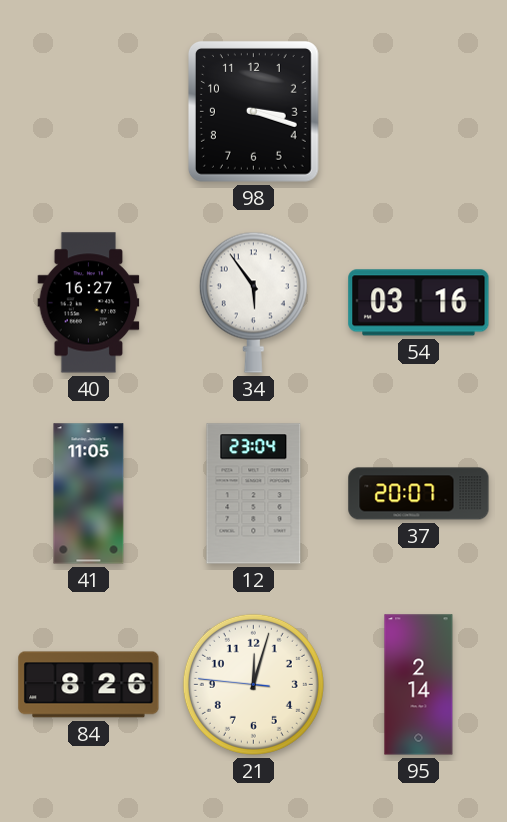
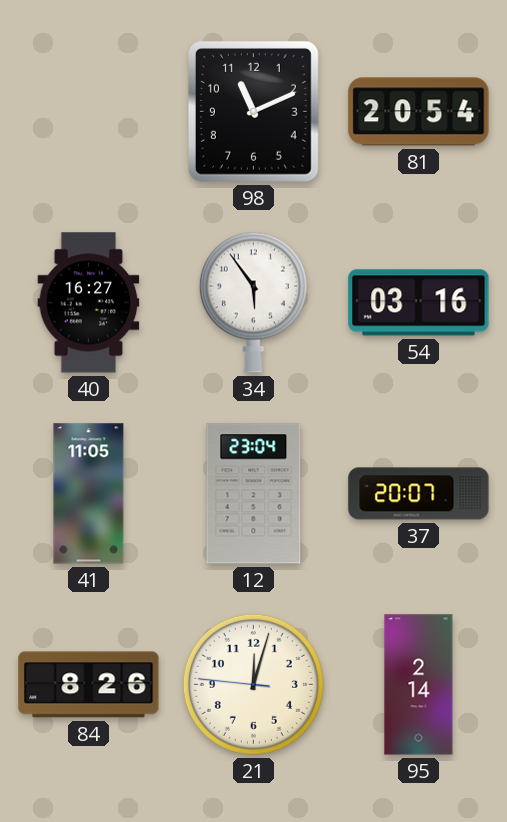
98: 3:18 -> 11:11 (253, 111)
81: none -> 20:54 (419, 112)
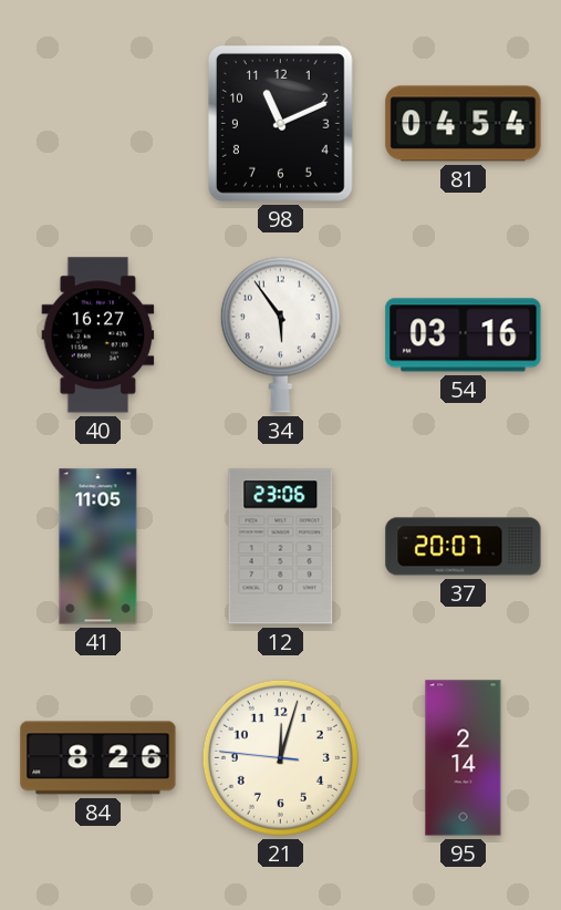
81: 20:54 -> 04:54 (464, 124)
12: 23:04 -> 23:06 (281, 547)
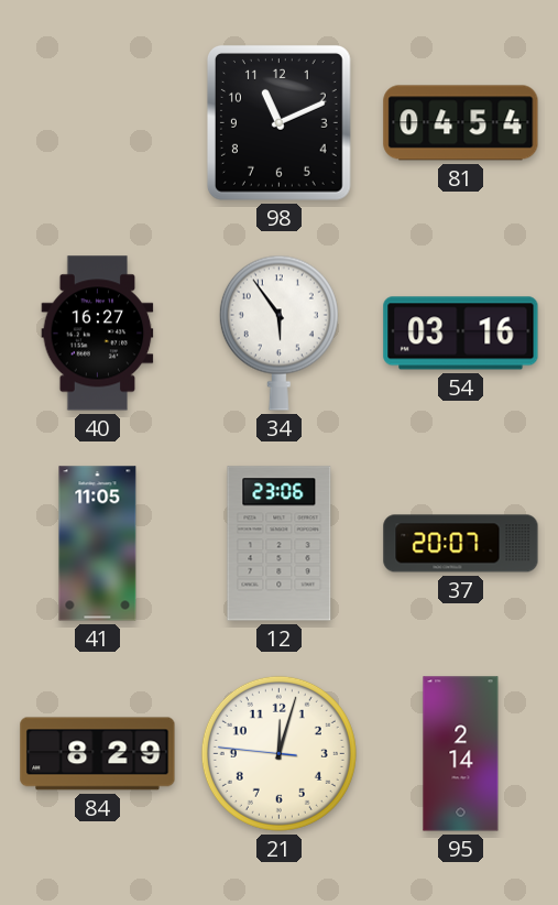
84: 8:26 -> 8:29 (98, 754)
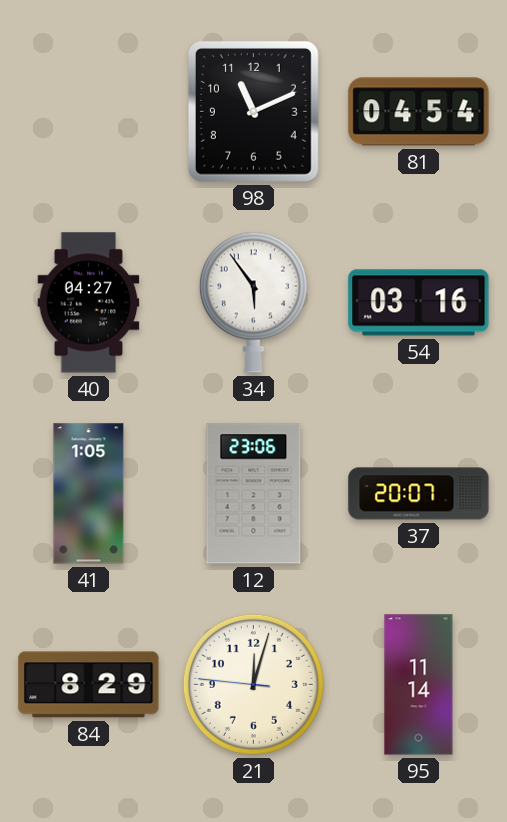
40: 16:27 -> 04:27 (89, 303)
41: 11:05 -> 1:05 (89, 494)
95: 2:14 -> 11:14 (419, 685)
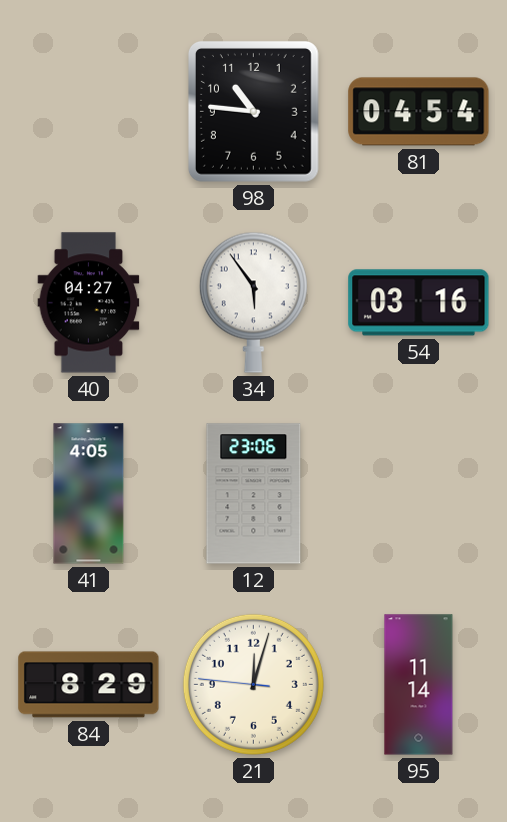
98: 11:11 -> 10:46 (253, 111)
41: 1:05 -> 4:05 (89, 494)
37: 20:07 -> none (419, 494)
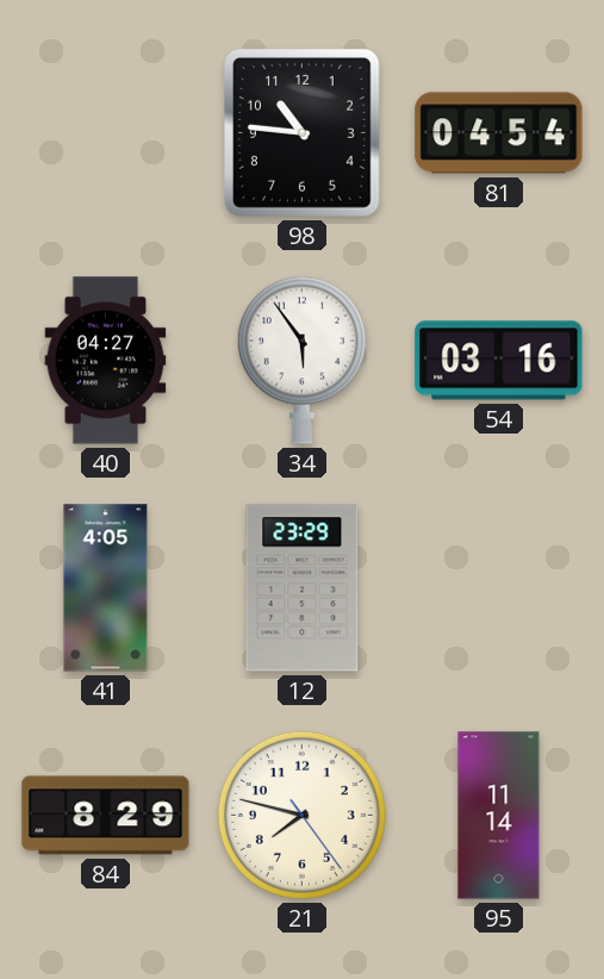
12: 23:06 -> 23:29 (303, 588)
21: 12:02 -> 7:47 (301, 815)
